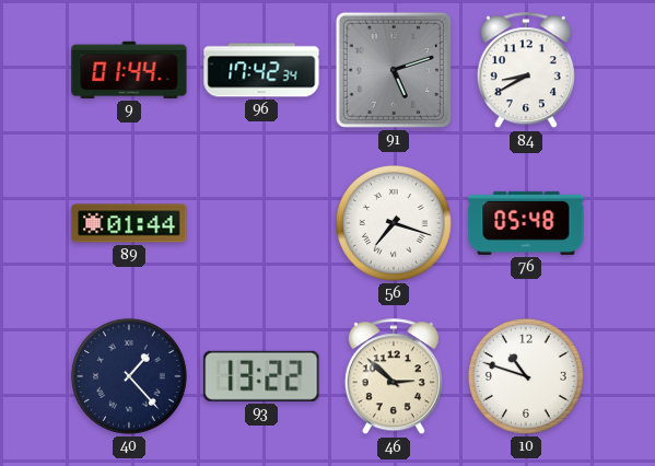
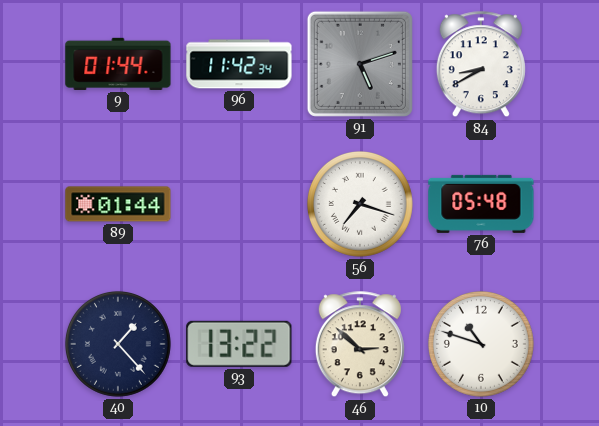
96: 17:42 -> 11:42 (239, 64)
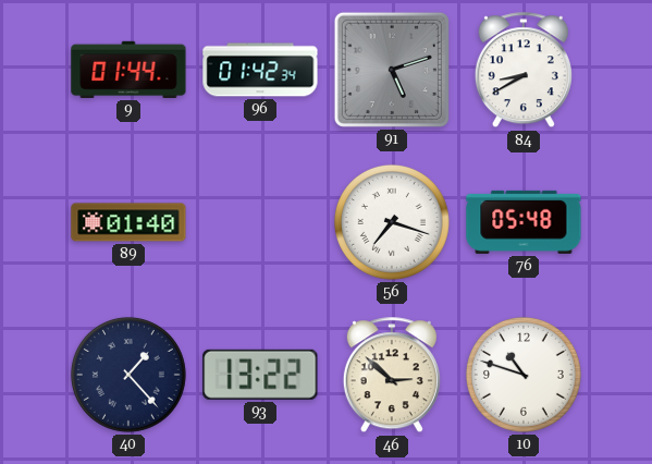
96: 11:42 -> 01:42 (260, 70)
89: 01:44 -> 01:40 (128, 222)
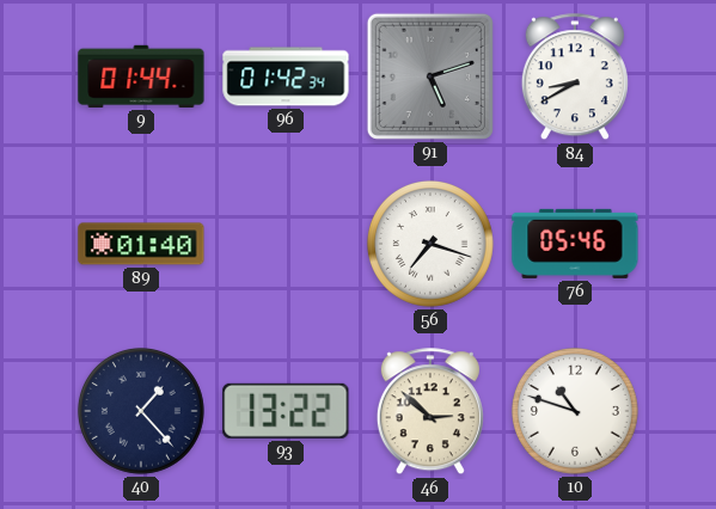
76: 05:48 -> 05:46 (575, 244)
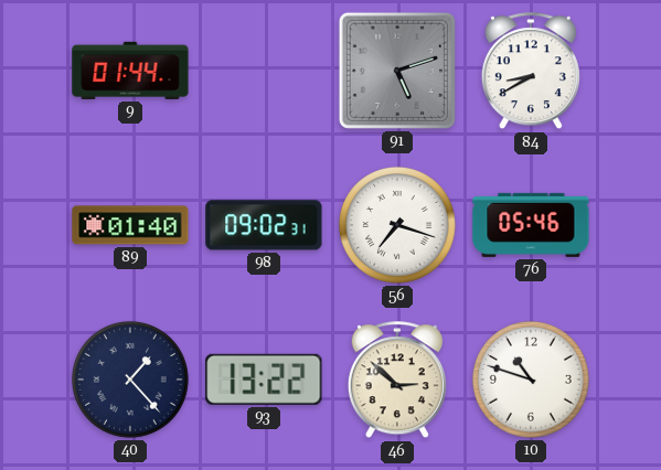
96: 01:42 -> none (286, 76)
98: none -> 09:02 (264, 225)
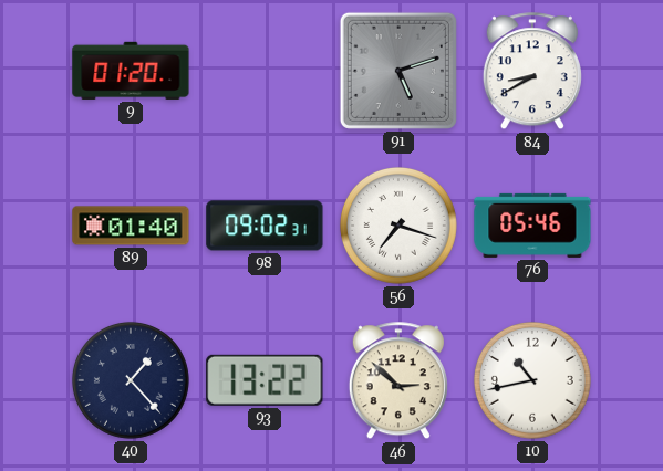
9: 01:44 -> 01:20 (131, 71)
10: 10:48 -> 10:43 (532, 380)
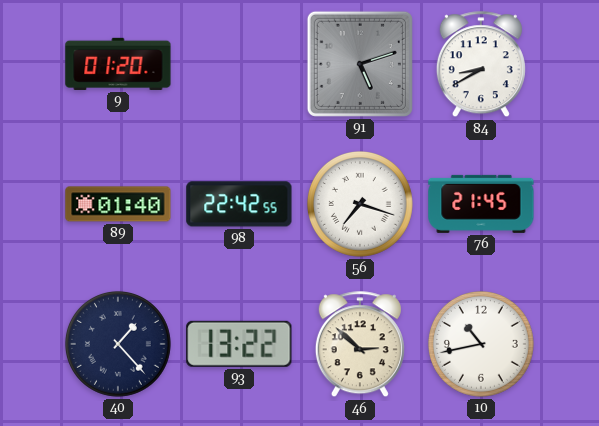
98: 09:02 -> 22:42 (239, 204)
76: 05:46 -> 21:45 (481, 204)
